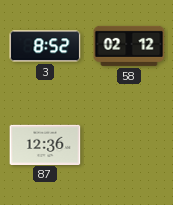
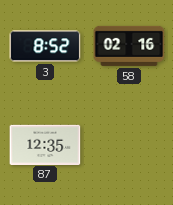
58: 02:12 -> 02:16 (129, 46)
87: 12:36 -> 12:35 (45, 144)
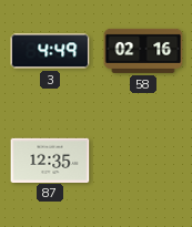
3: 8:52 -> 4:49 (50, 51)
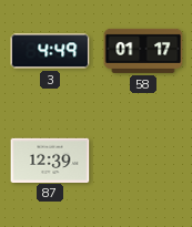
58: 02:16 -> 01:17 (143, 51)
87: 12:35 -> 12:39 (50, 159)
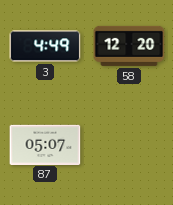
58: 01:17 -> 12:20 (129, 46)
87: 12:39 -> 05:07 (45, 144)
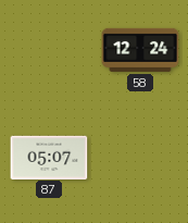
3: 4:49 -> none (45, 46)
58: 12:20 -> 12:24 (140, 50)
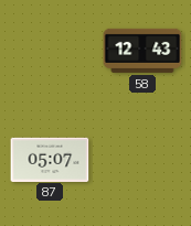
58: 12:24 -> 12:43 (142, 51)
